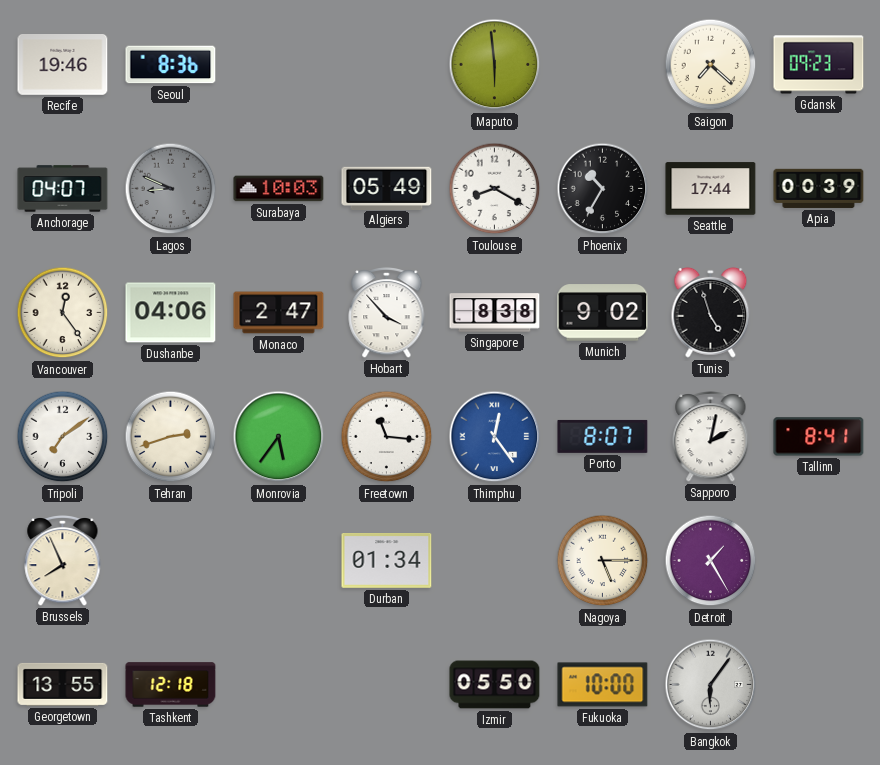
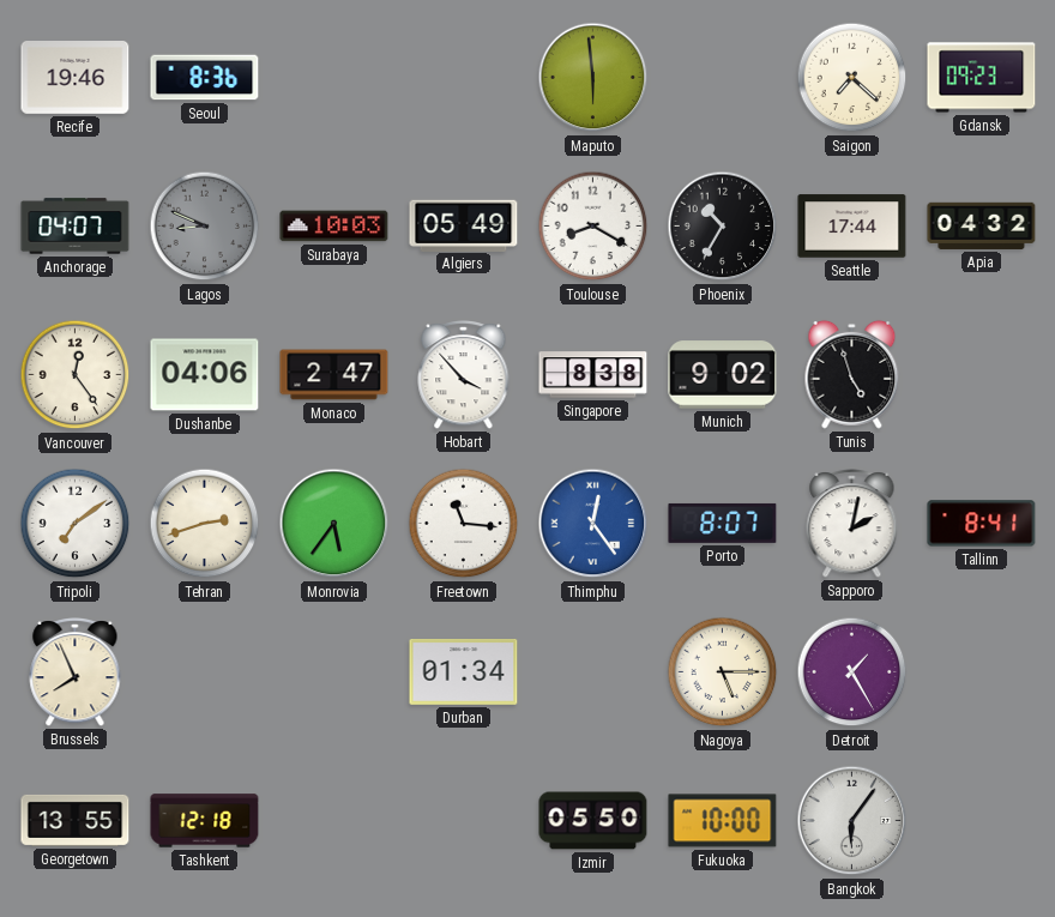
Apia: 00:39 -> 04:32 (982, 225)
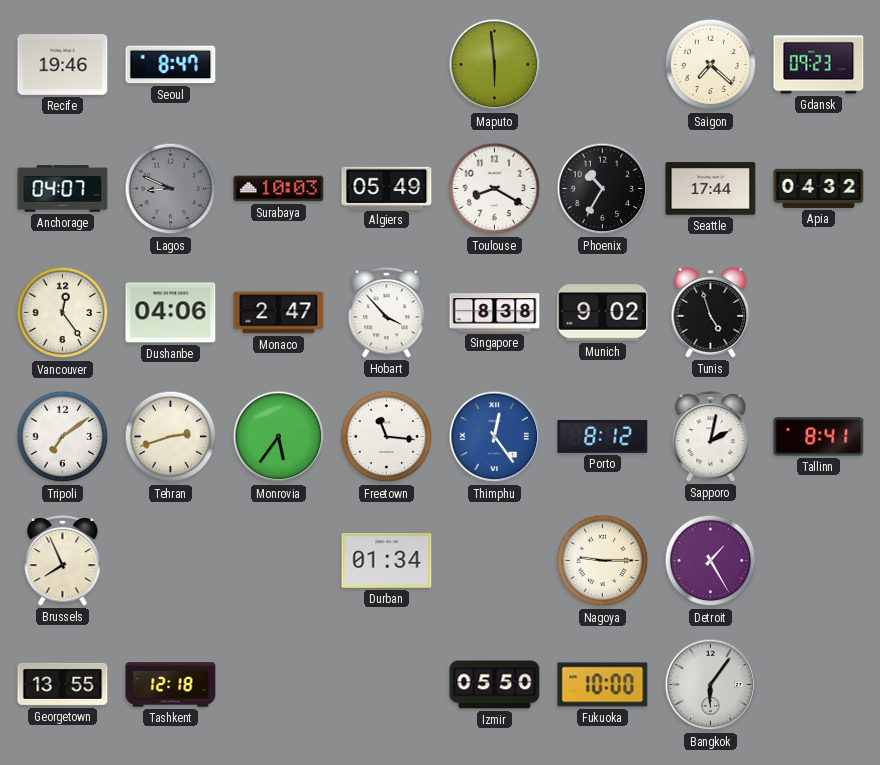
Seoul: 8:36 -> 8:47 (171, 65)
Porto: 8:07 -> 8:12 (603, 436)
Nagoya: 5:15 -> 9:15 (603, 561)
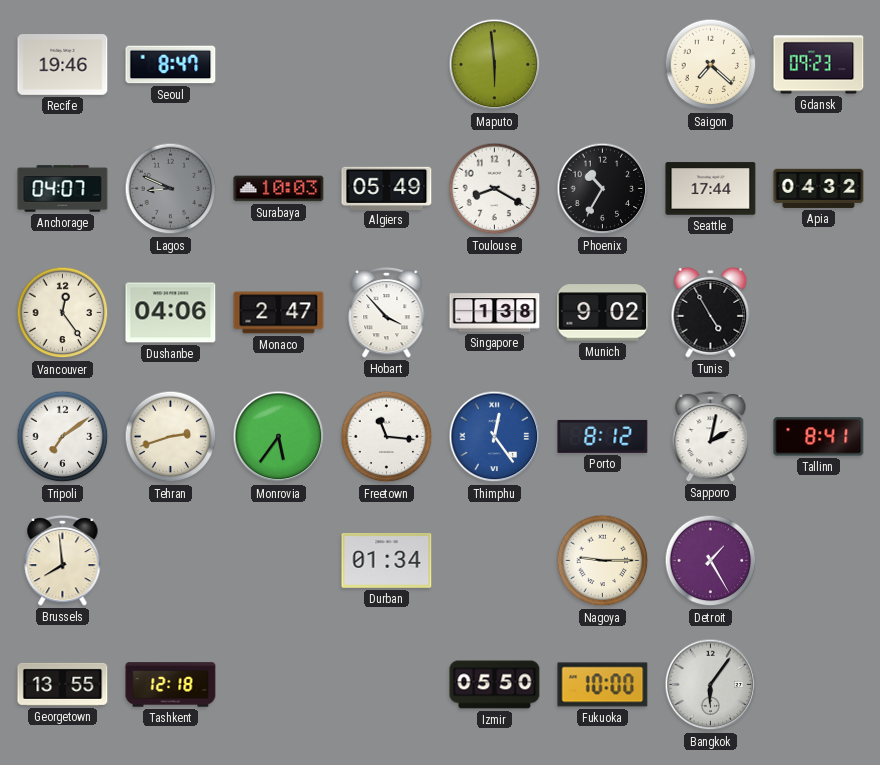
Singapore: 8:38 -> 1:38 (495, 313)
Tunis: 4:57 -> 4:55 (711, 312)
Brussels: 7:56 -> 7:59 (63, 560)
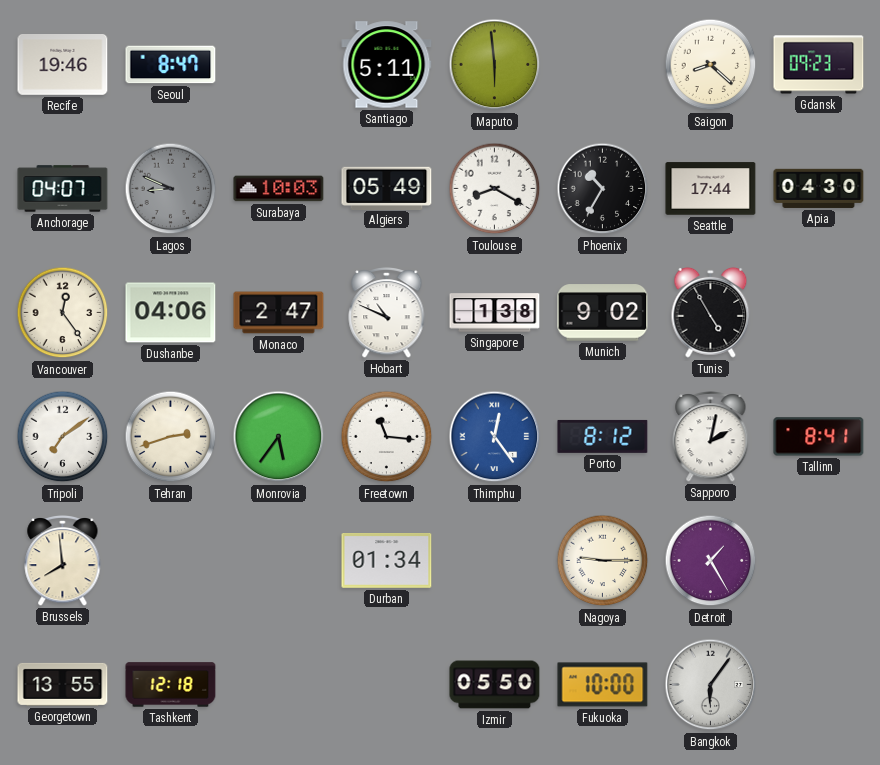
Santiago: none -> 5:11 (387, 65)
Saigon: 7:22 -> 8:22 (711, 65)
Apia: 04:32 -> 04:30 (819, 188)
Hobart: 3:53 -> 10:49 (387, 312)
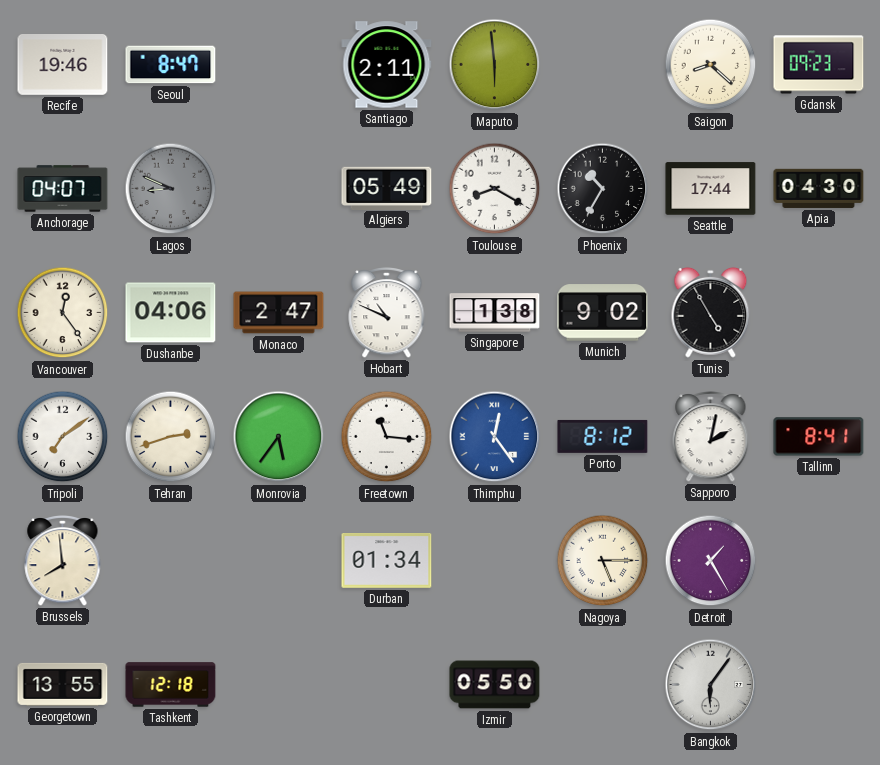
Santiago: 5:11 -> 2:11 (387, 65)
Surabaya: 10:03 -> none (279, 189)
Nagoya: 9:15 -> 5:15 (603, 561)
Fukuoka: 10:00 -> none (603, 685)
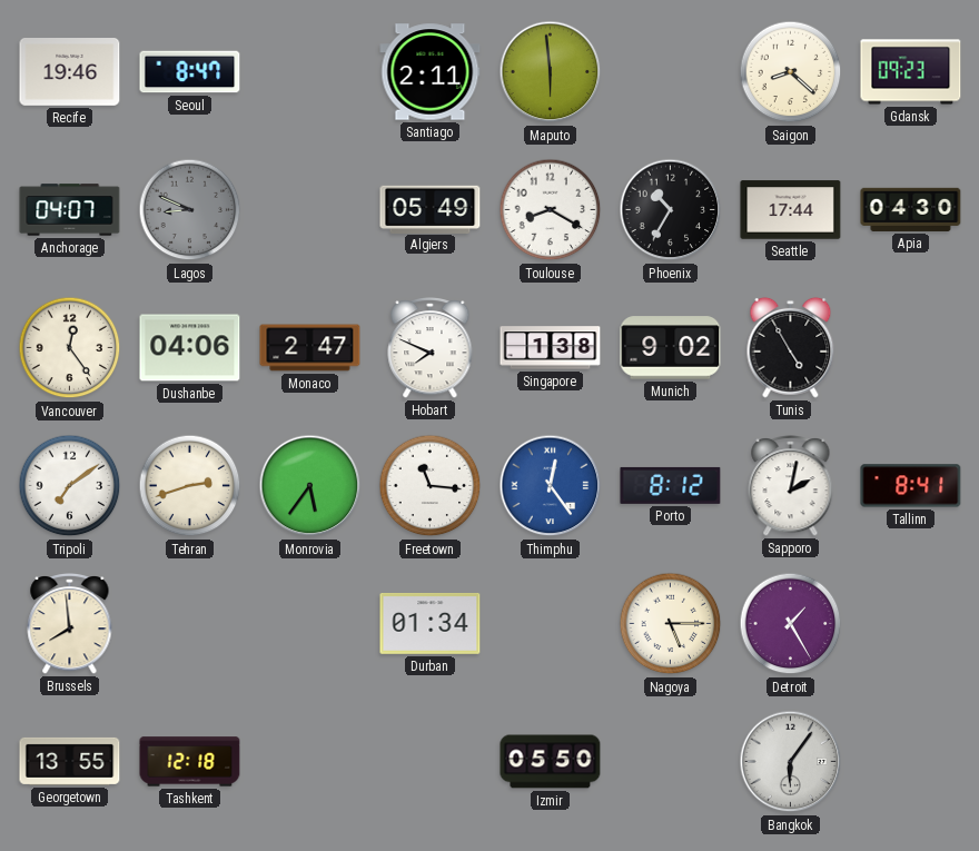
Hobart: 10:49 -> 7:49 (431, 347)
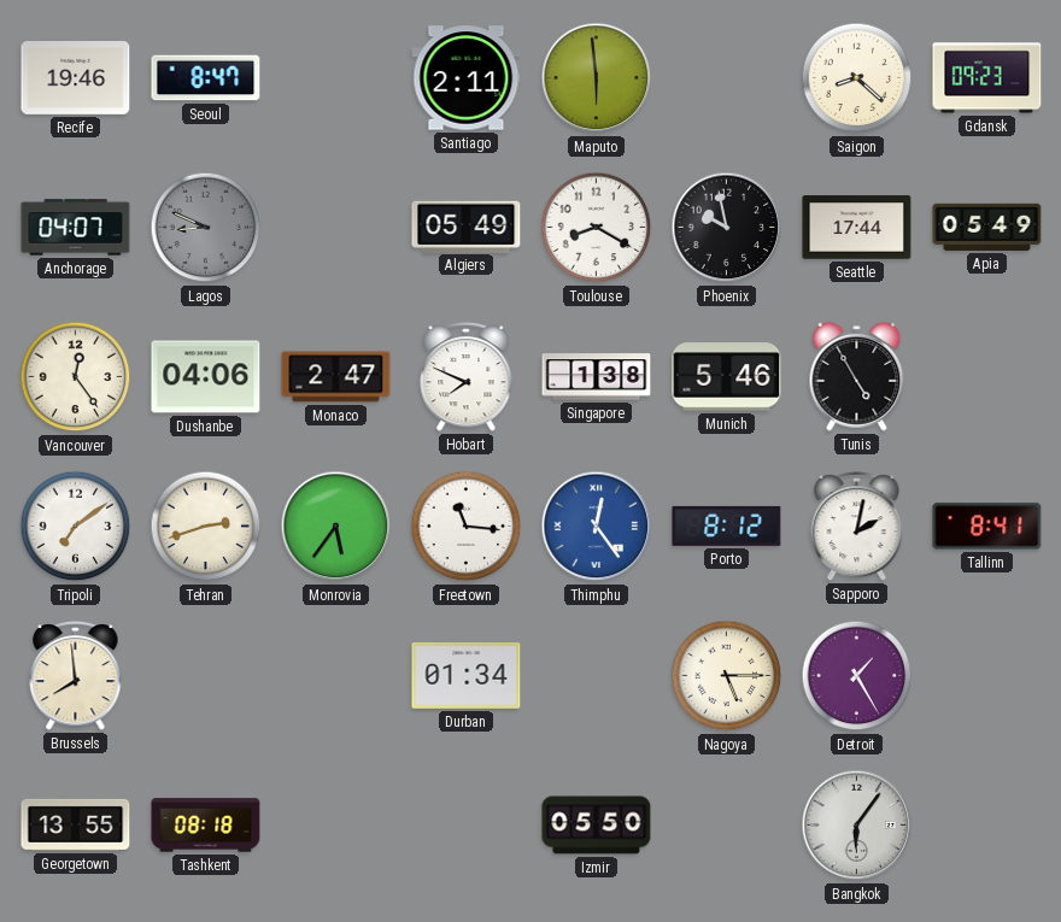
Phoenix: 10:35 -> 9:58 (727, 228)
Apia: 04:30 -> 05:49 (987, 227)
Munich: 9:02 -> 5:46 (727, 377)
Tashkent: 12:18 -> 08:18 (206, 826)
